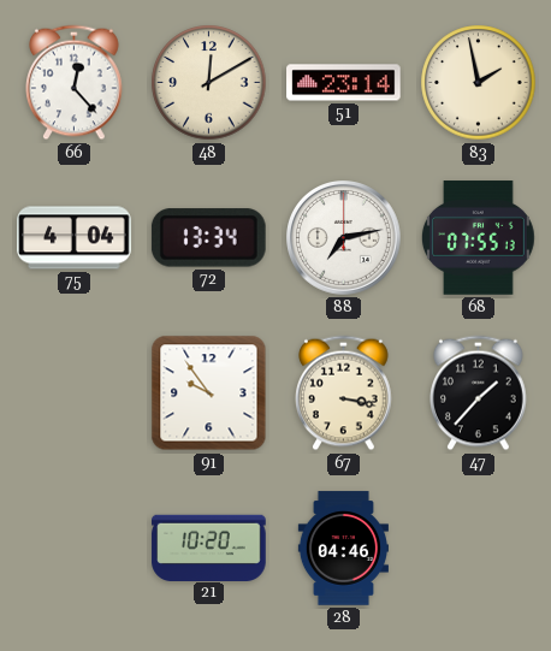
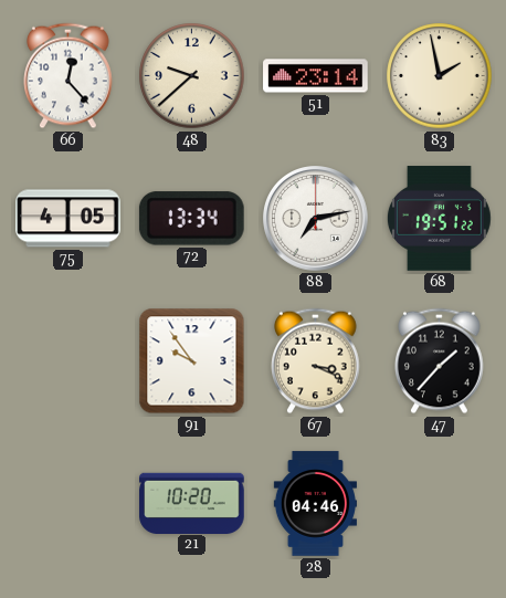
48: 12:10 -> 9:38 (192, 76)
75: 4:04 -> 4:05 (68, 219)
68: 07:55 -> 19:51 (439, 219)
67: 3:17 -> 3:19 (316, 361)
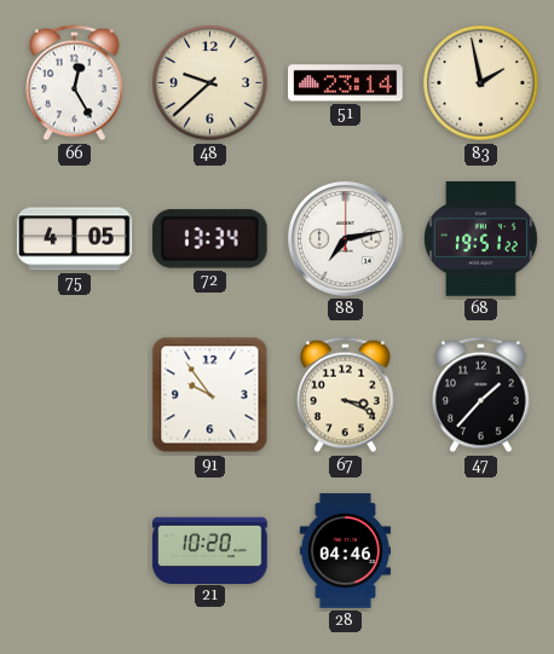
66: 12:23 -> 12:25 (75, 83)
